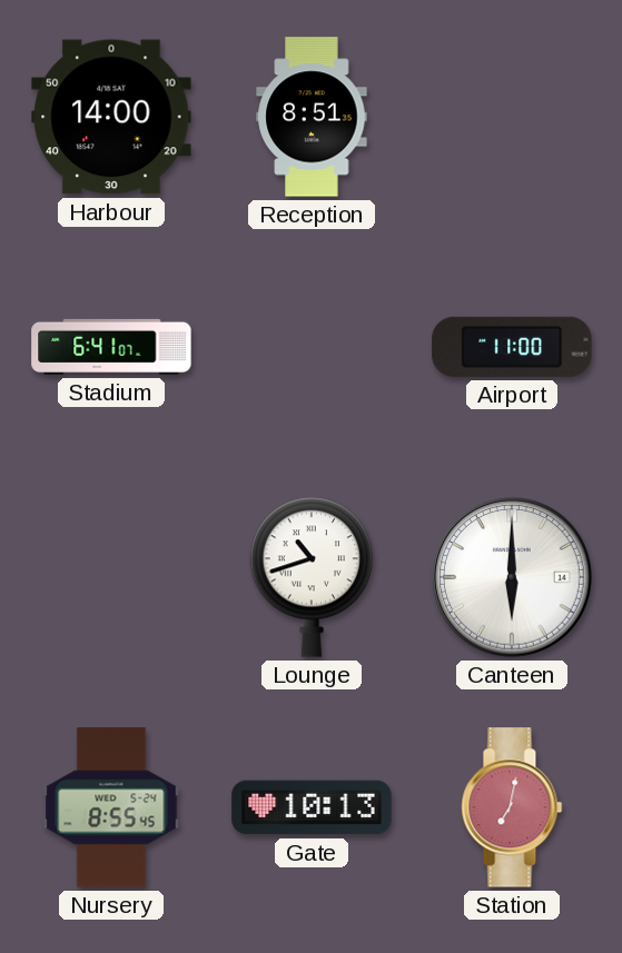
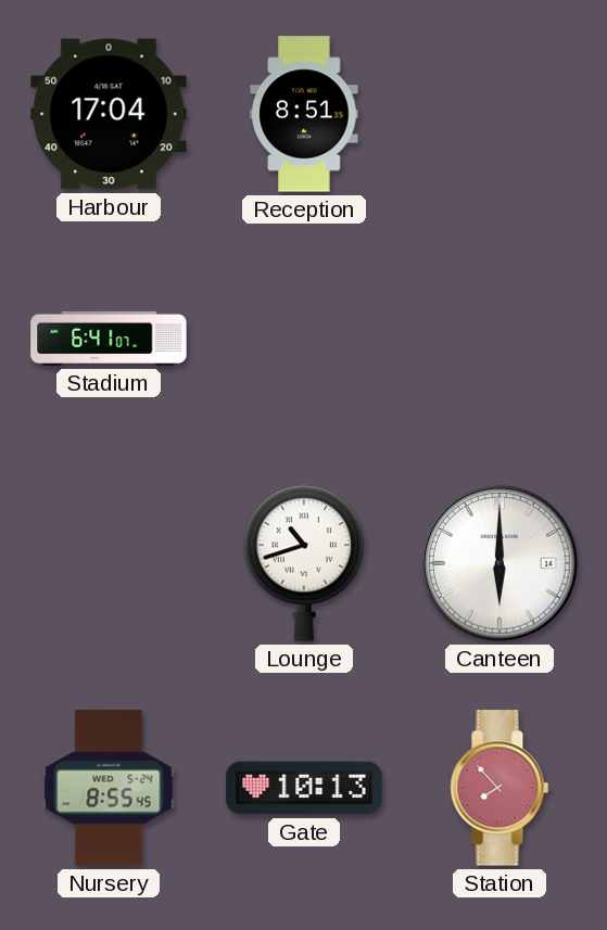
Harbour: 14:00 -> 17:04 (109, 114)
Airport: 11:00 -> none (512, 347)
Station: 7:02 -> 7:53 (499, 788)
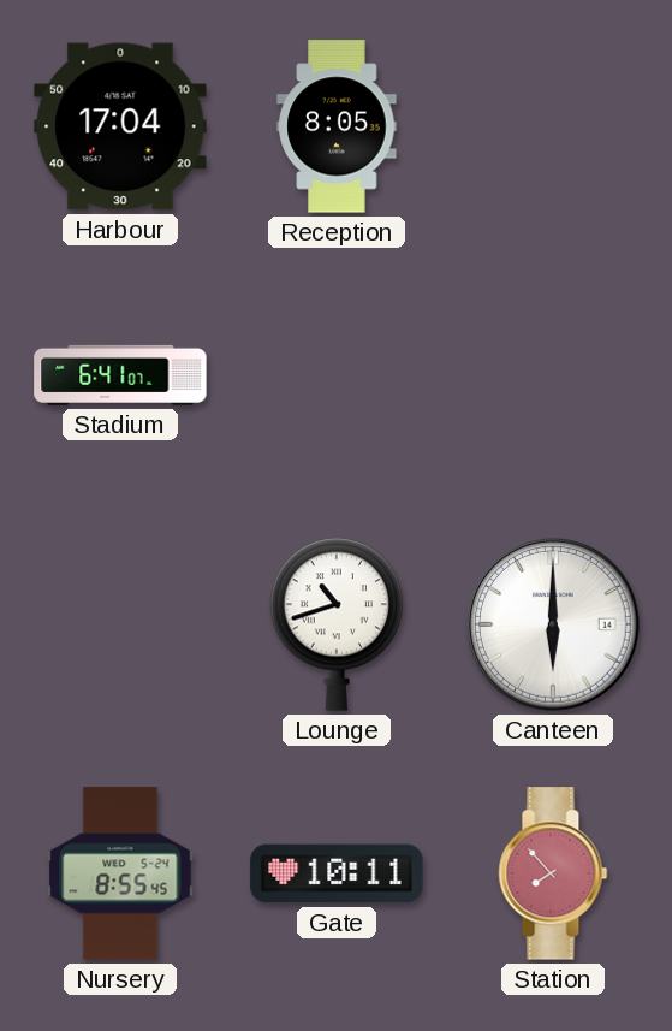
Reception: 8:51 -> 8:05 (337, 126)
Gate: 10:13 -> 10:11 (337, 873)
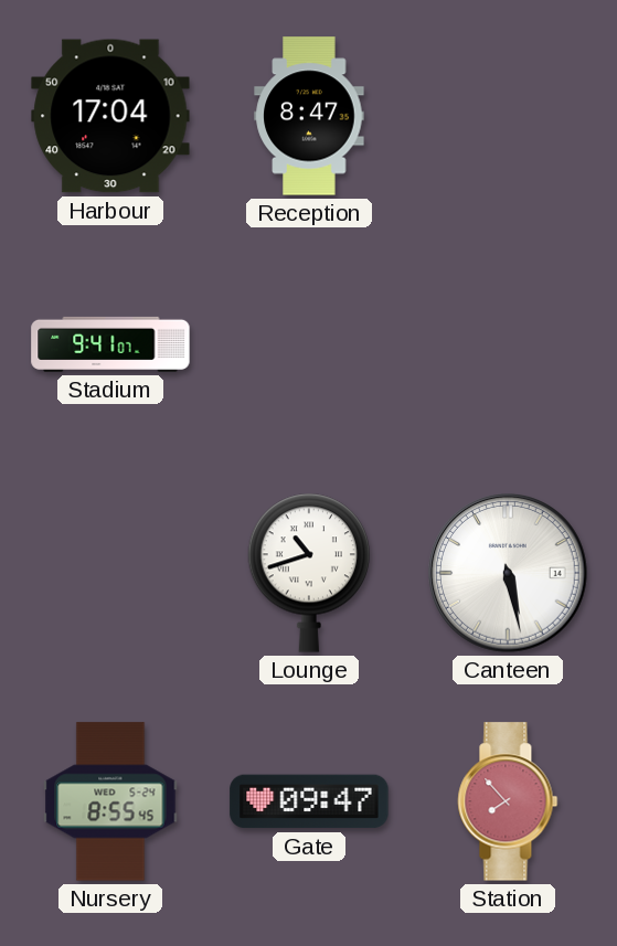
Reception: 8:05 -> 8:47 (309, 116)
Stadium: 6:41 -> 9:41 (110, 344)
Canteen: 6:00 -> 5:28 (509, 574)
Gate: 10:11 -> 09:47 (309, 801)
